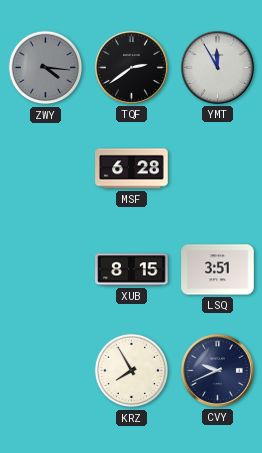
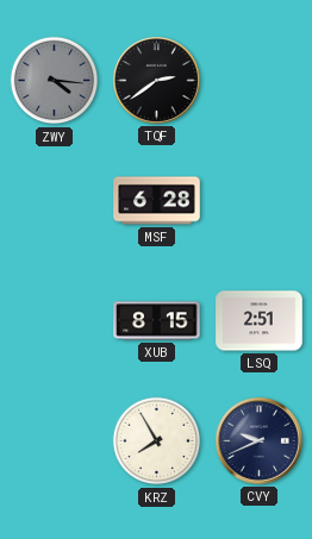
YMT: 11:55 -> none (218, 68)
LSQ: 3:51 -> 2:51 (260, 321)
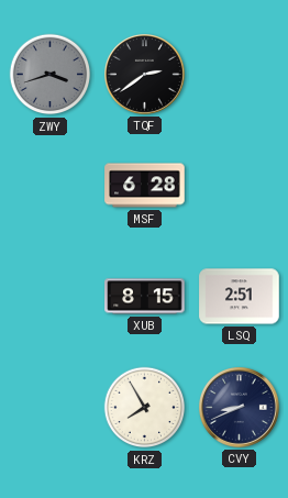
ZWY: 4:16 -> 3:42 (51, 75)
CVY: 9:41 -> 8:41 (240, 408)
